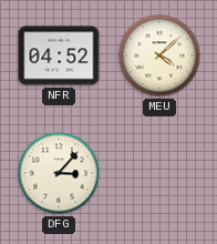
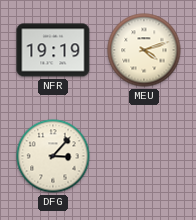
NFR: 04:52 -> 19:19 (53, 50)
MEU: 4:08 -> 4:12 (144, 50)
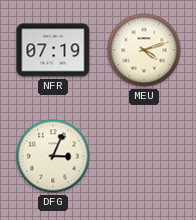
NFR: 19:19 -> 07:19 (53, 50)
DFG: 3:07 -> 3:04 (53, 156)
